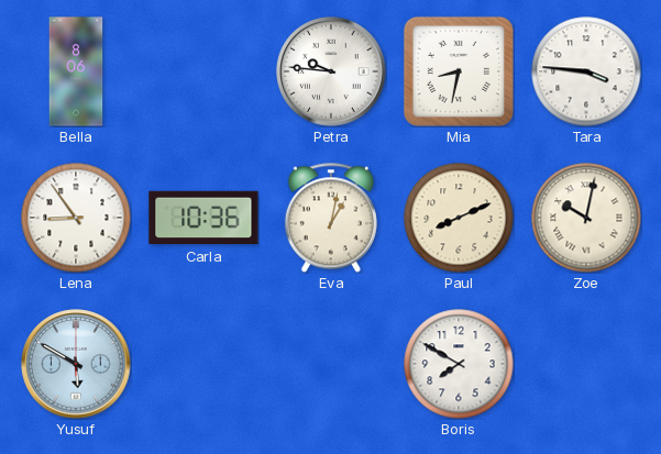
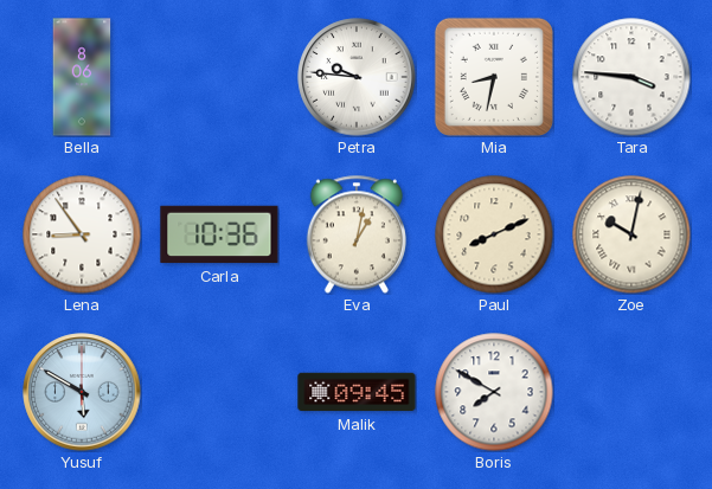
Malik: none -> 09:45 (357, 392)
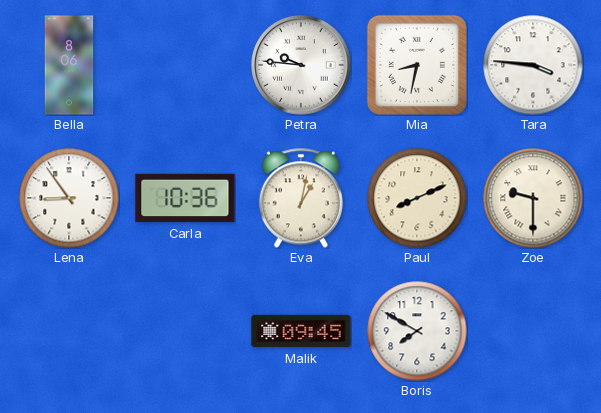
Zoe: 10:02 -> 9:30 (533, 198)
Yusuf: 5:50 -> none (82, 392)
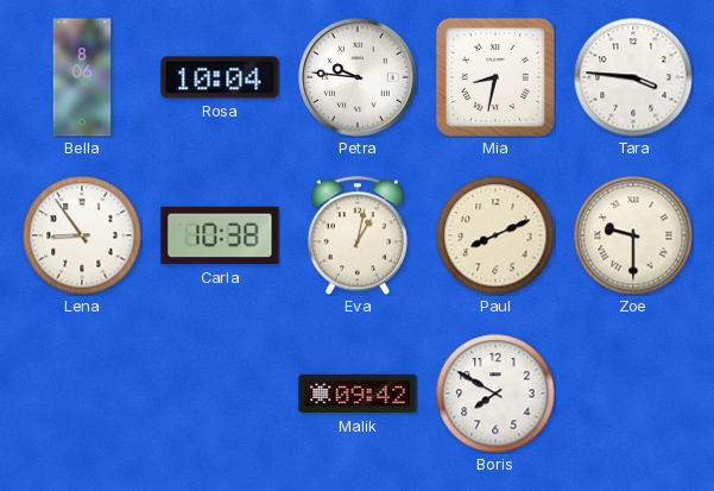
Rosa: none -> 10:04 (220, 77)
Carla: 10:36 -> 10:38 (220, 235)
Malik: 09:45 -> 09:42 (358, 394)
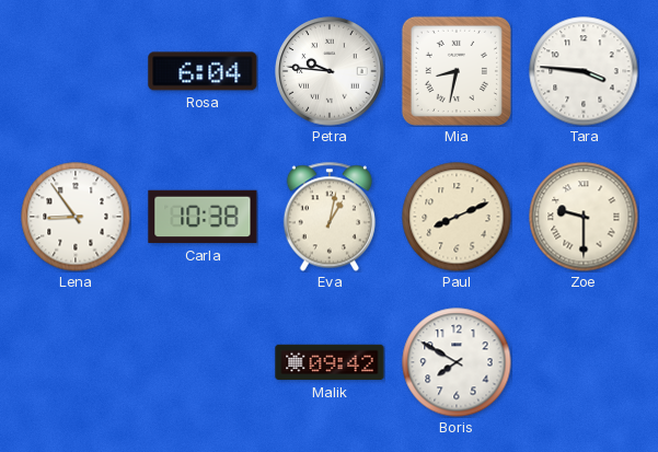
Bella: 8:06 -> none (82, 77)
Rosa: 10:04 -> 6:04 (203, 71)
